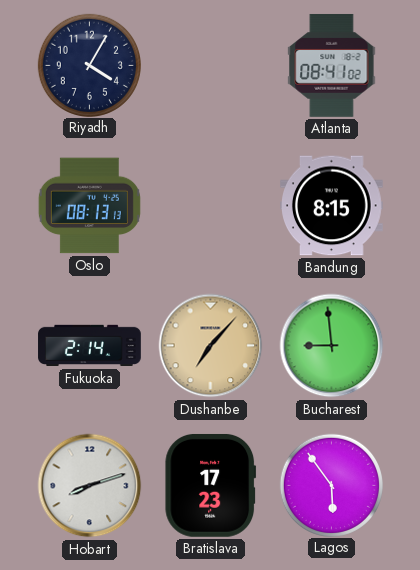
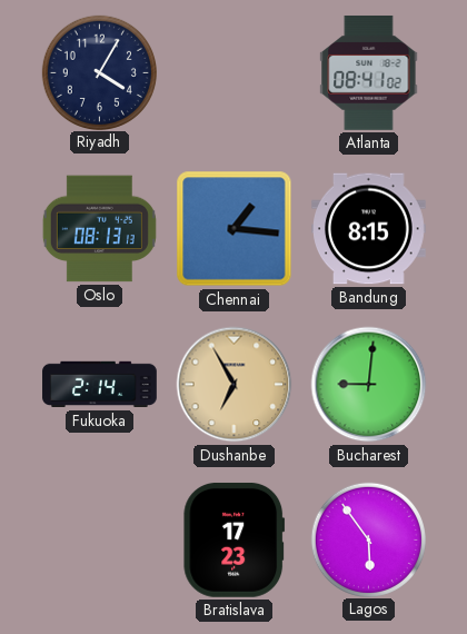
Chennai: none -> 1:16 (235, 229)
Dushanbe: 7:07 -> 6:55 (235, 385)
Bucharest: 8:59 -> 9:01 (369, 385)
Hobart: 8:12 -> none (90, 486)
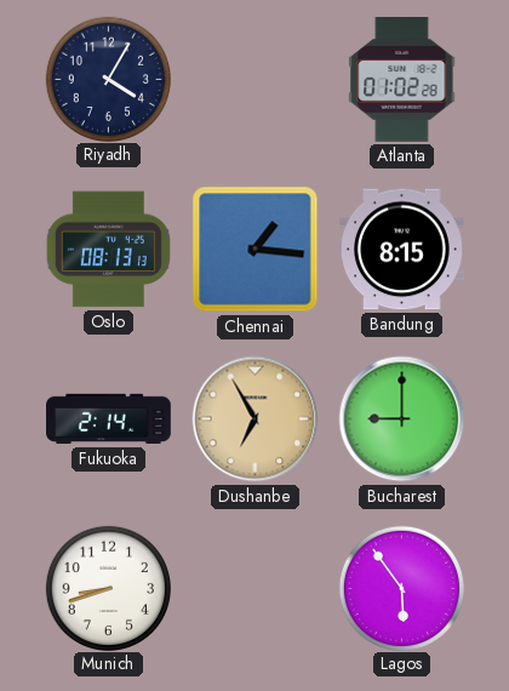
Atlanta: 08:41 -> 01:02 (402, 79)
Bucharest: 9:01 -> 9:00 (402, 419)
Munich: none -> 8:42 (108, 588)
Bratislava: 17:23 -> none (235, 539)
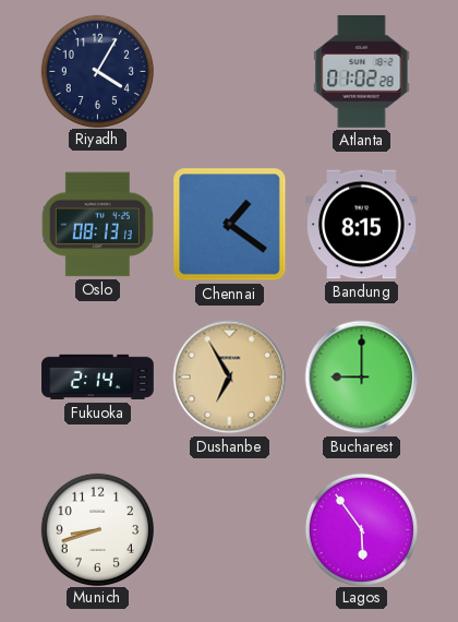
Chennai: 1:16 -> 1:21 (230, 225)
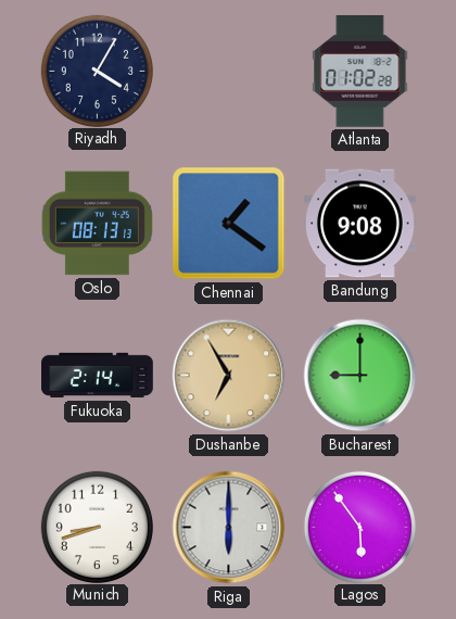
Bandung: 8:15 -> 9:08 (360, 224)
Riga: none -> 6:00 (229, 528)
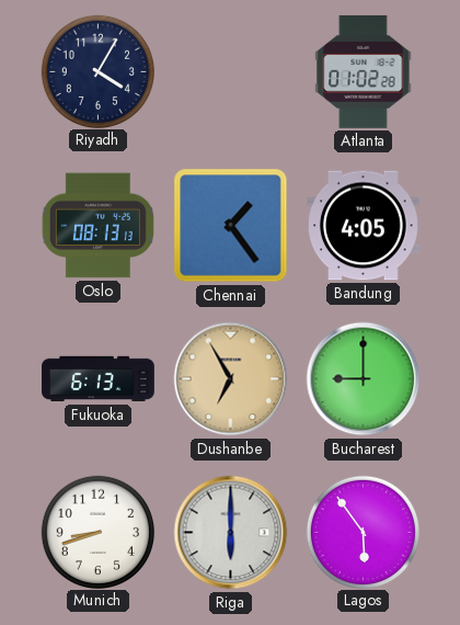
Chennai: 1:21 -> 1:24 (231, 226)
Bandung: 9:08 -> 4:05 (364, 226)
Fukuoka: 2:14 -> 6:13 (99, 379)
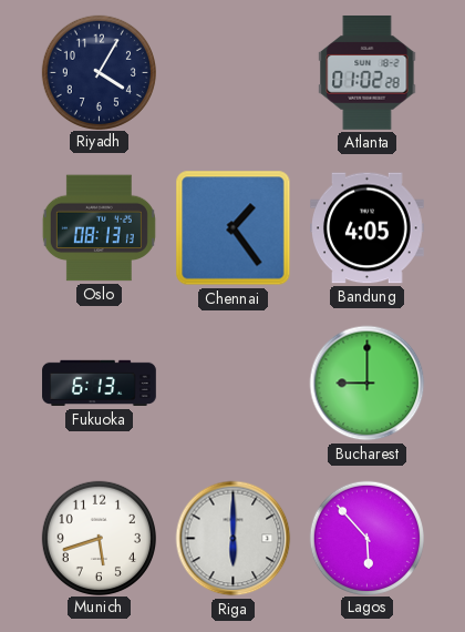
Dushanbe: 6:55 -> none (231, 379)
Munich: 8:42 -> 5:42 (99, 538)
Lagos: 5:54 -> 5:53 (366, 538)
